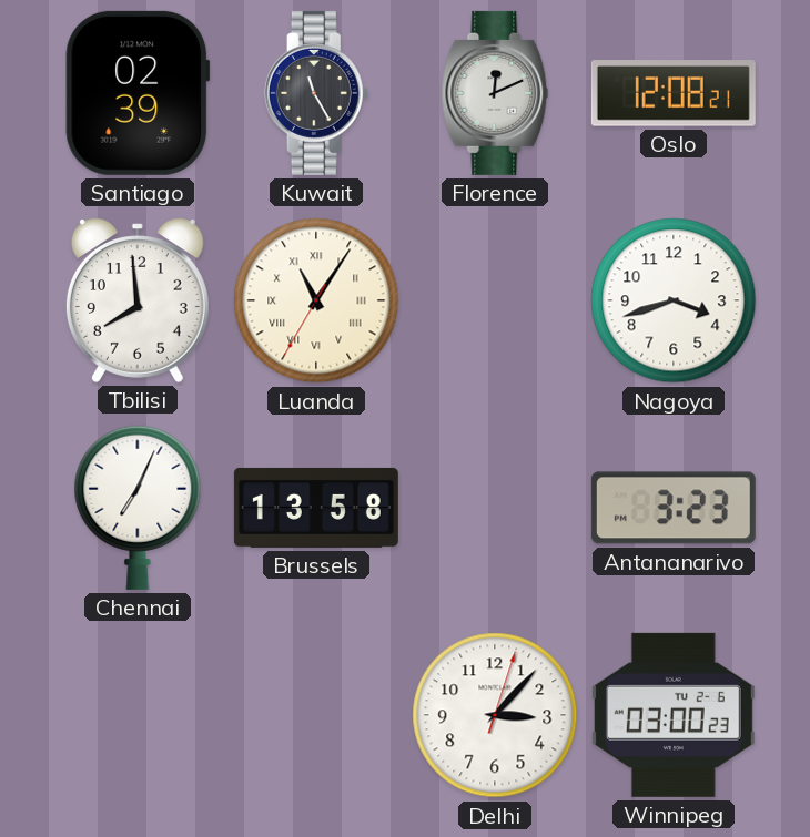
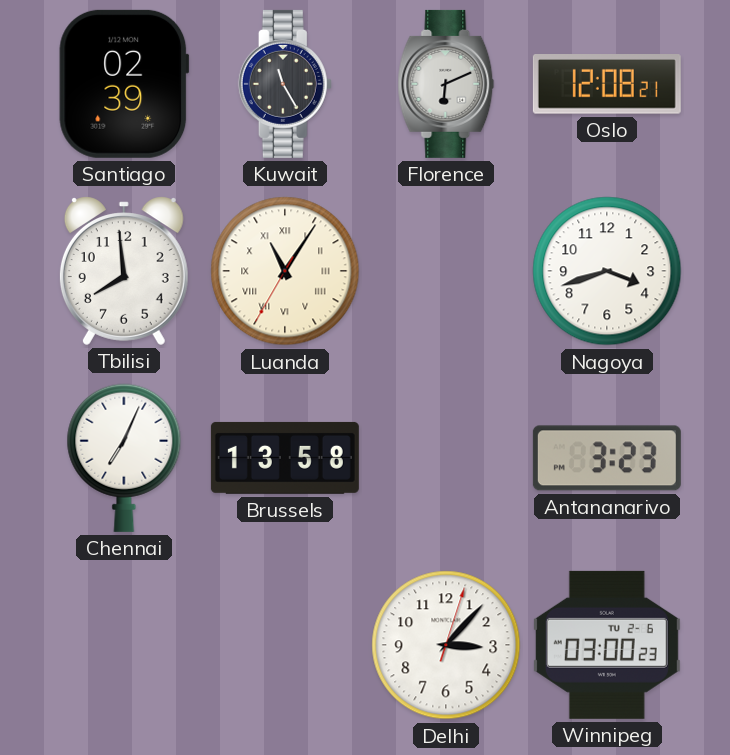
Florence: 12:11 -> 6:11 (446, 84)
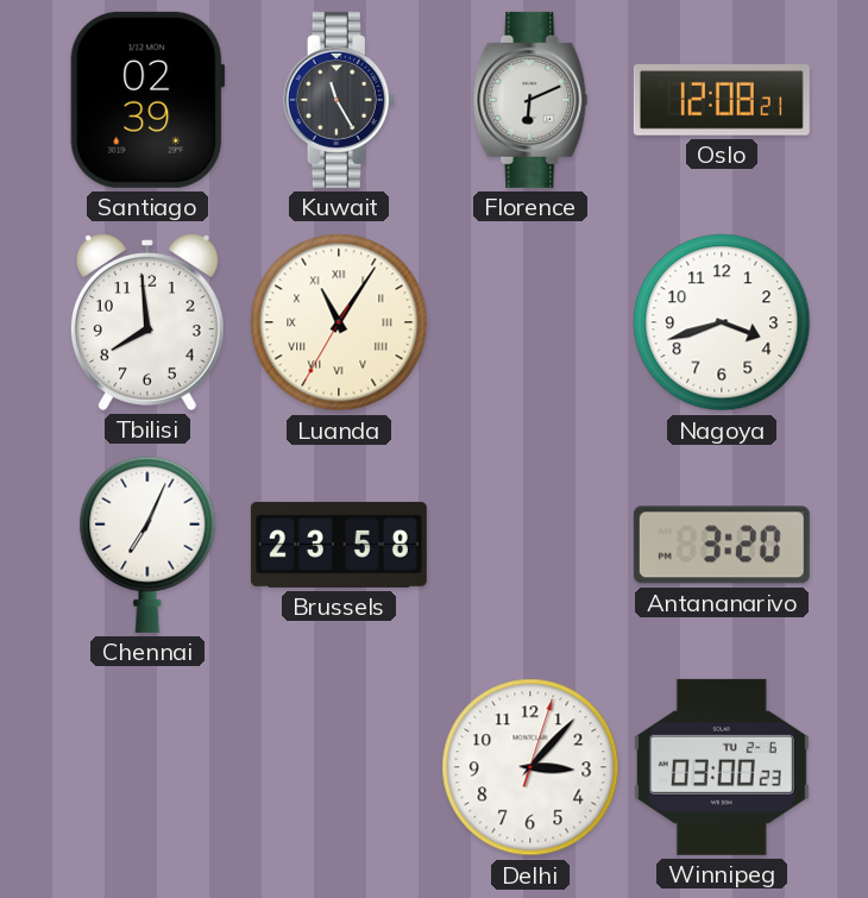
Brussels: 13:58 -> 23:58 (339, 545)
Antananarivo: 3:23 -> 3:20 (722, 545)
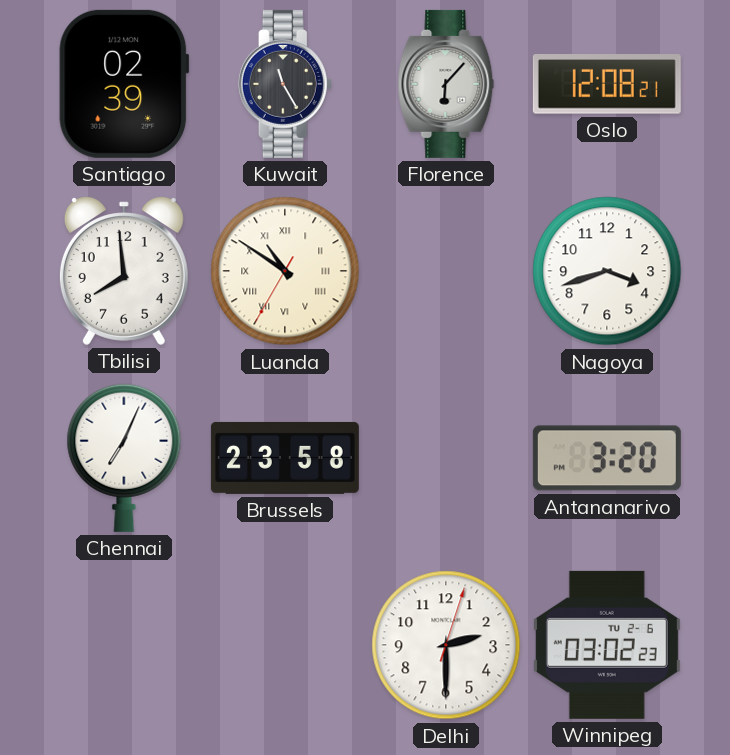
Florence: 6:11 -> 6:07 (446, 84)
Luanda: 11:05 -> 10:50 (285, 271)
Delhi: 3:07 -> 2:30 (446, 645)
Winnipeg: 03:00 -> 03:02 (607, 645)
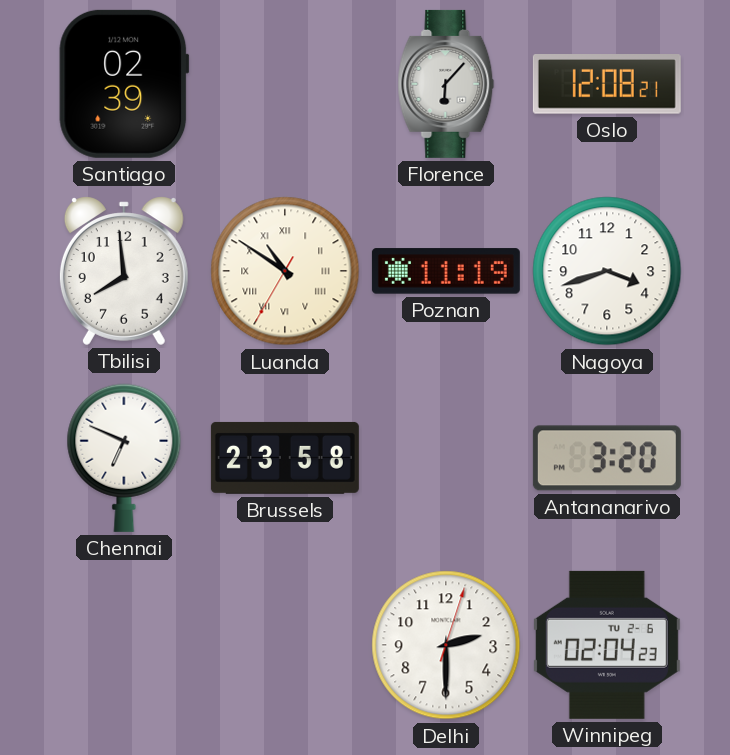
Kuwait: 11:25 -> none (285, 84)
Poznan: none -> 11:19 (446, 271)
Chennai: 7:04 -> 6:49 (124, 458)
Winnipeg: 03:02 -> 02:04 (607, 645)
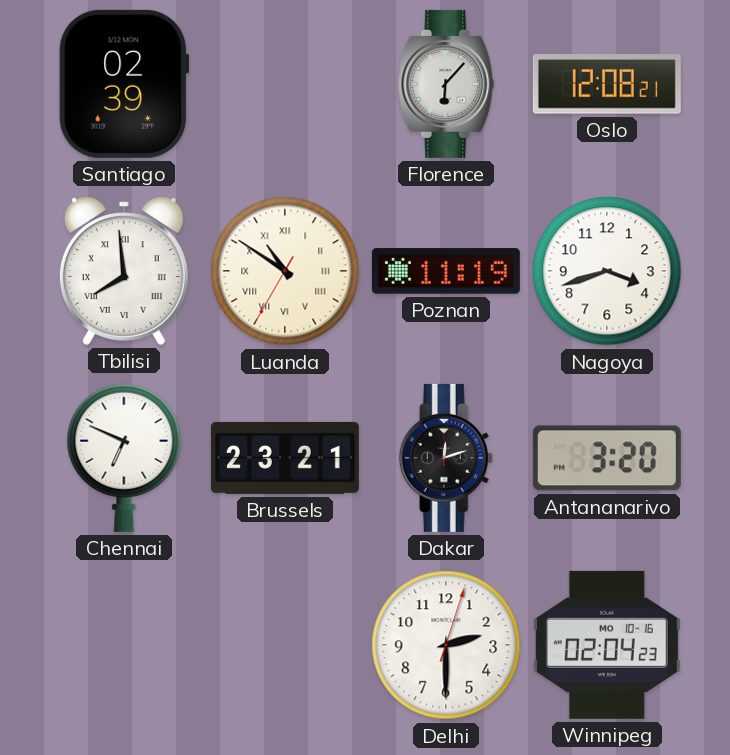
Tbilisi numerals: Arabic -> Roman (124, 271)
Brussels: 23:58 -> 23:21 (285, 458)
Dakar: none -> 12:12 (446, 458)
Winnipeg date: TU 2-6 -> MO 10-16 (607, 645)
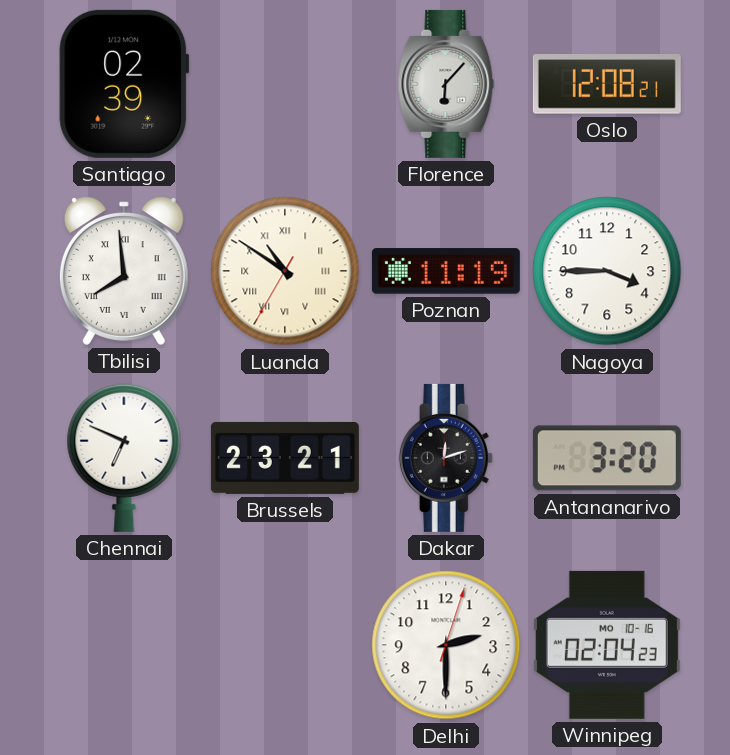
Nagoya: 3:42 -> 3:45 (607, 271)
